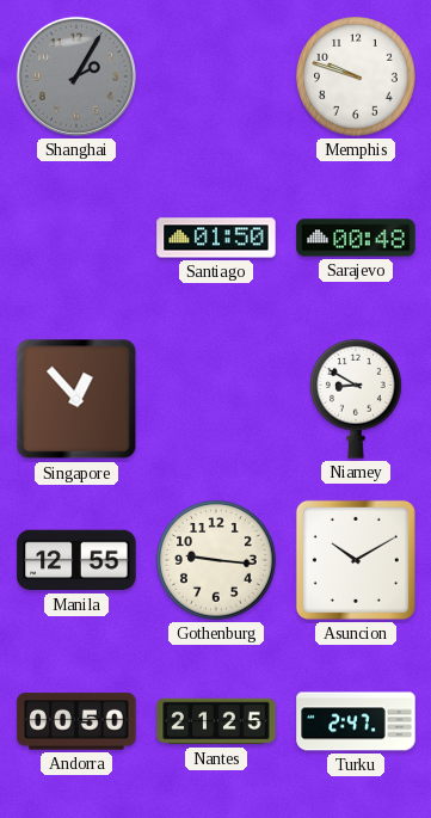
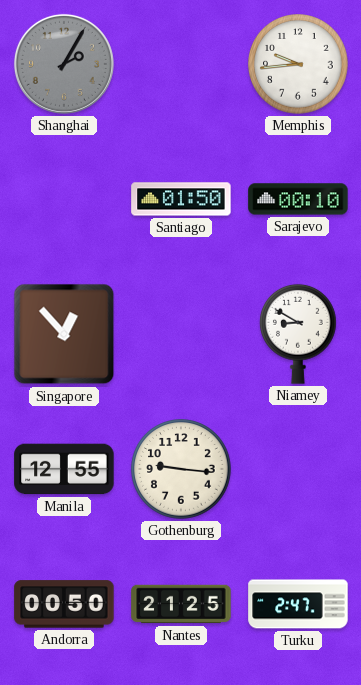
Memphis: 9:48 -> 9:44 (298, 64)
Sarajevo: 00:48 -> 00:10 (298, 199)
Asuncion: 10:10 -> none (356, 560)
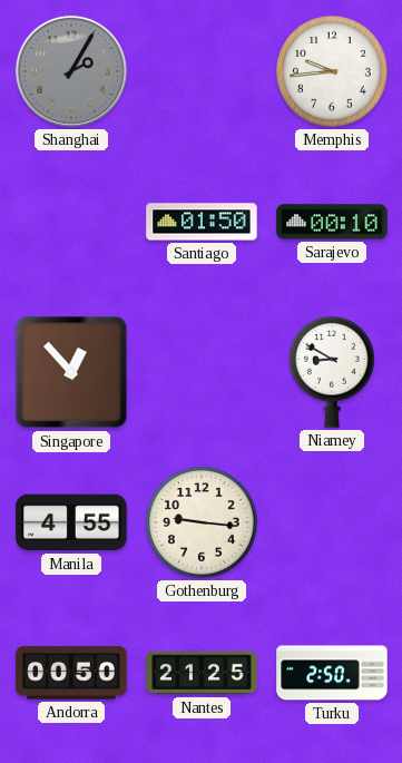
Manila: 12:55 -> 4:55 (71, 522)
Turku: 2:47 -> 2:50 (332, 673)
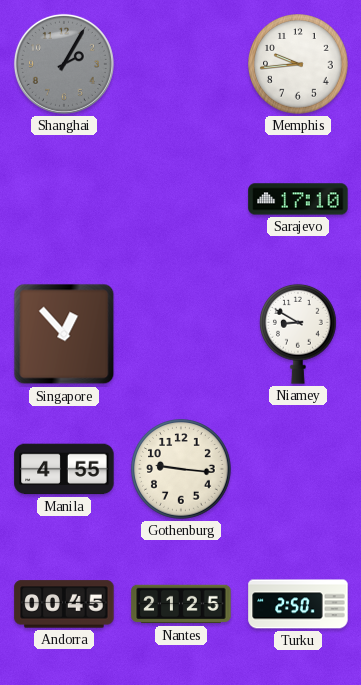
Santiago: 01:50 -> none (202, 222)
Sarajevo: 00:10 -> 17:10 (298, 199)
Andorra: 00:50 -> 00:45 (64, 604)
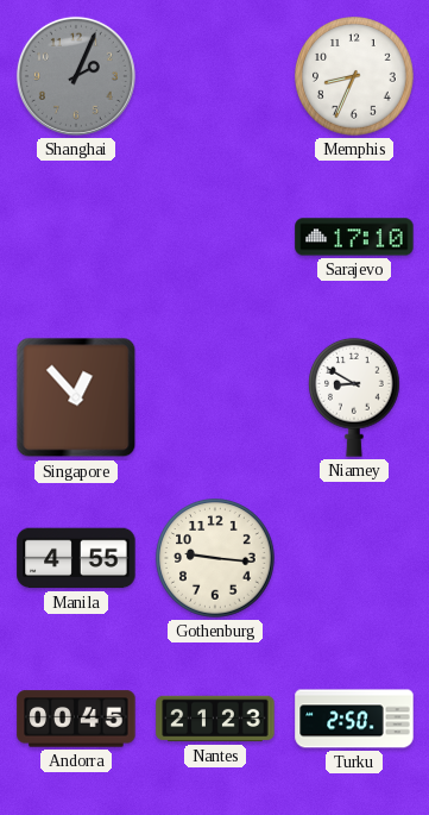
Shanghai: 2:05 -> 2:04 (76, 76)
Memphis: 9:44 -> 8:34 (354, 76)
Nantes: 21:25 -> 21:23 (215, 719)
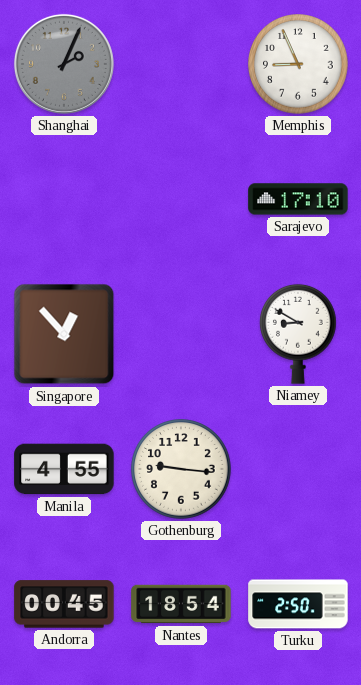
Memphis: 8:34 -> 8:56 (298, 64)
Nantes: 21:23 -> 18:54 (181, 604)
